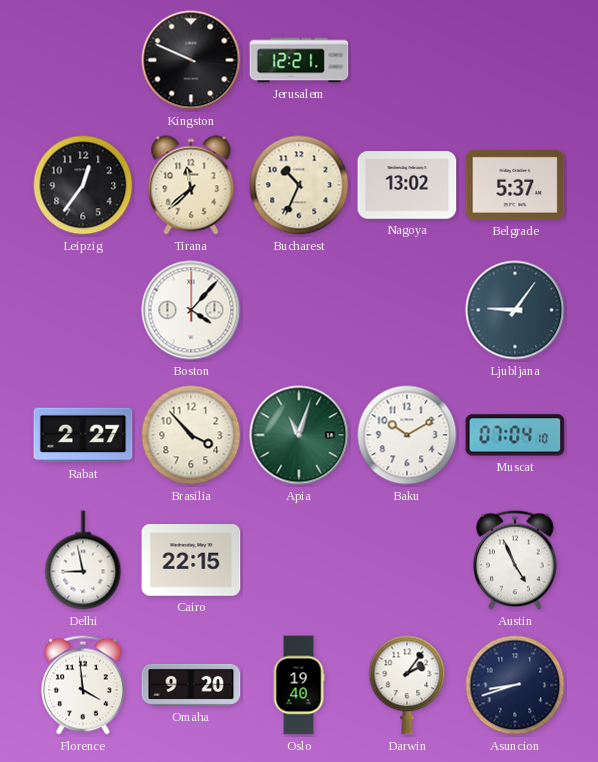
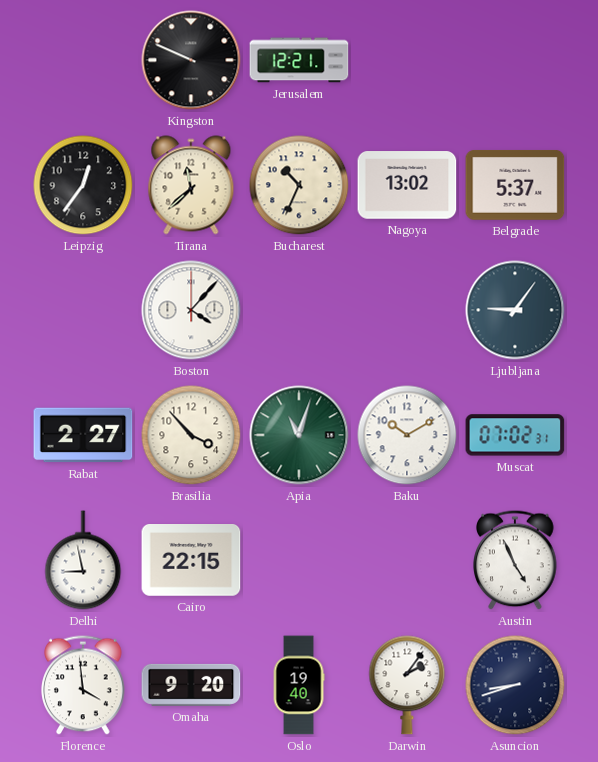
Muscat: 07:04 -> 07:02 (515, 435)
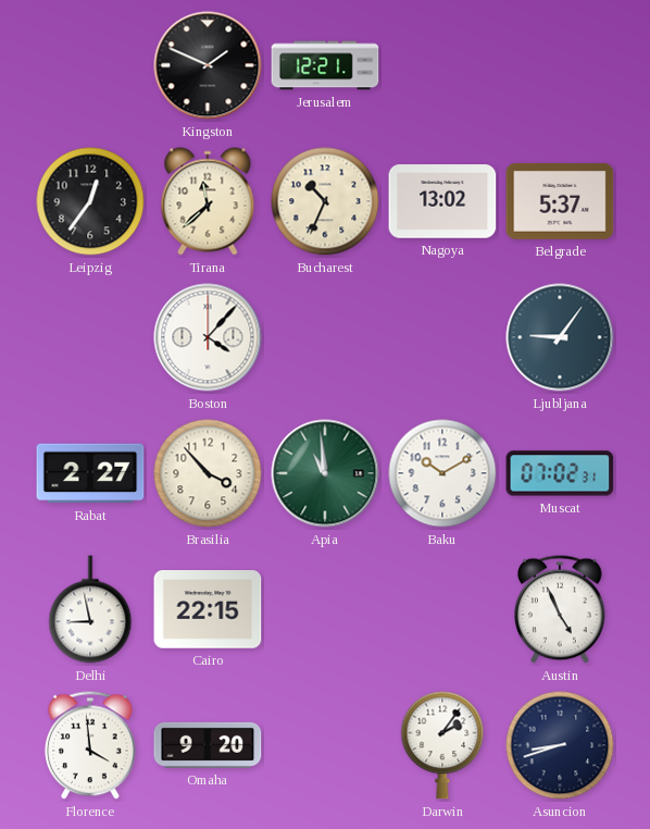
Kingston: 9:49 -> 1:49 (208, 65)
Apia: 11:03 -> 10:59 (325, 473)
Oslo: 19:40 -> none (299, 685)
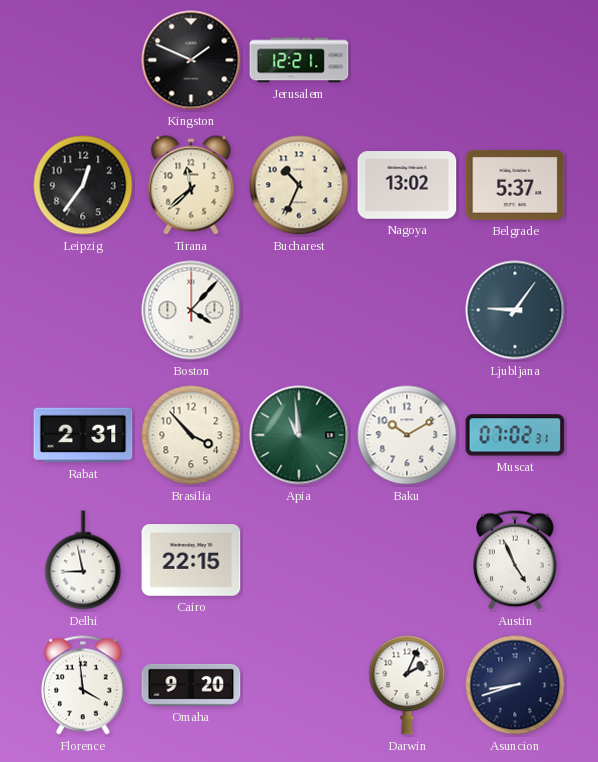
Rabat: 2:27 -> 2:31 (83, 435)
Darwin: 2:06 -> 2:04 (407, 685)
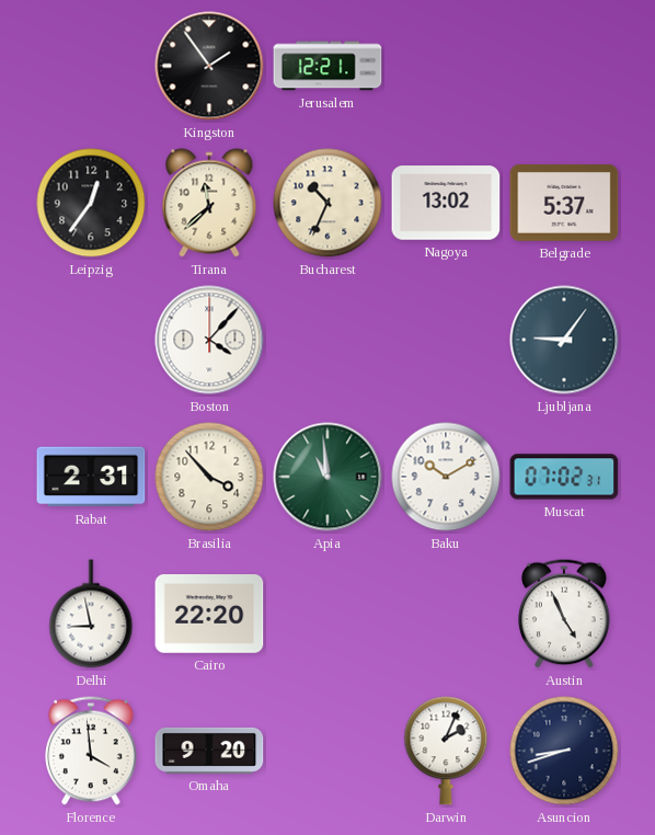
Kingston: 1:49 -> 1:54 (209, 66)
Cairo: 22:15 -> 22:20 (209, 615)
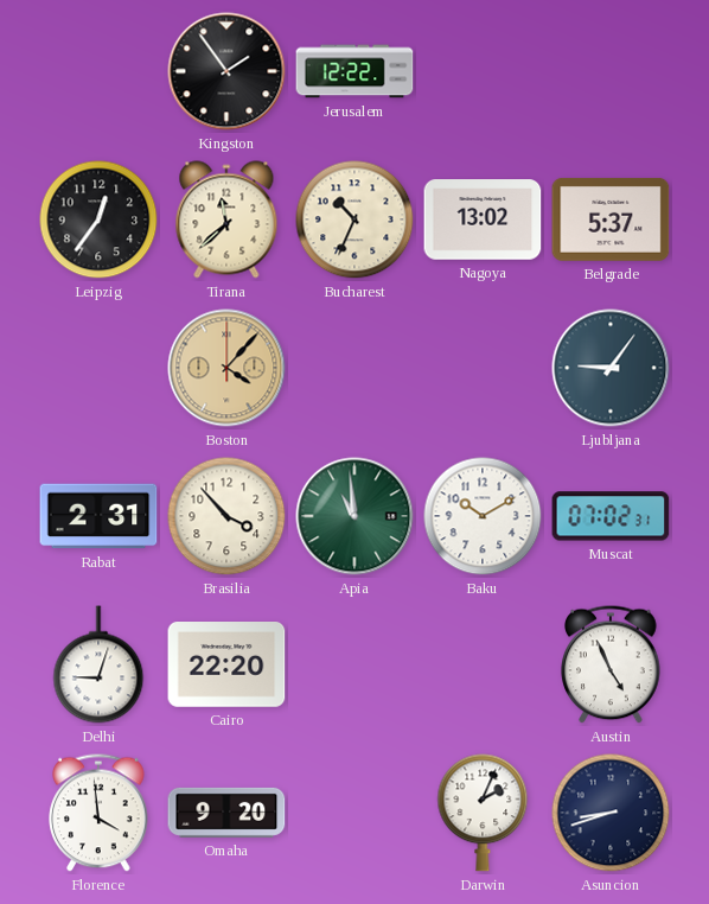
Jerusalem: 12:21 -> 12:22 (354, 71)
Boston dial: white -> champagne (226, 368)
Delhi: 8:58 -> 9:03 (98, 664)
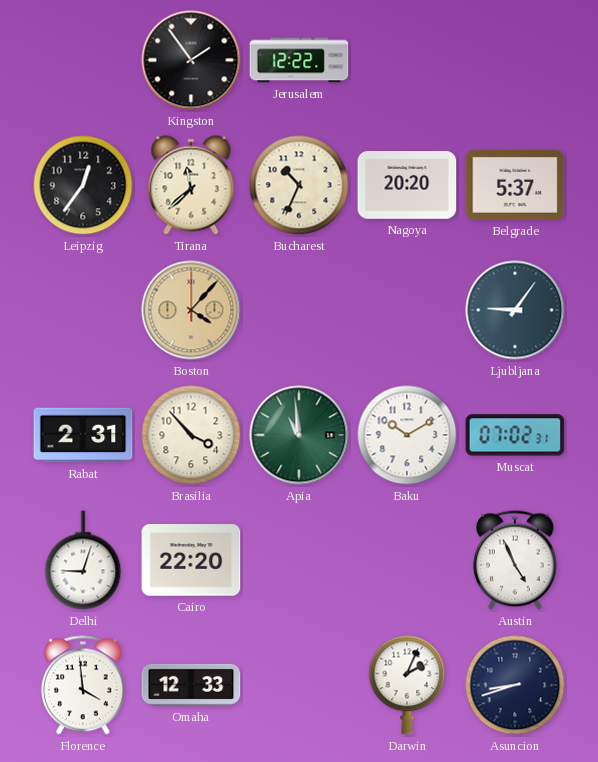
Nagoya: 13:02 -> 20:20 (407, 185)
Omaha: 9:20 -> 12:33 (191, 685)
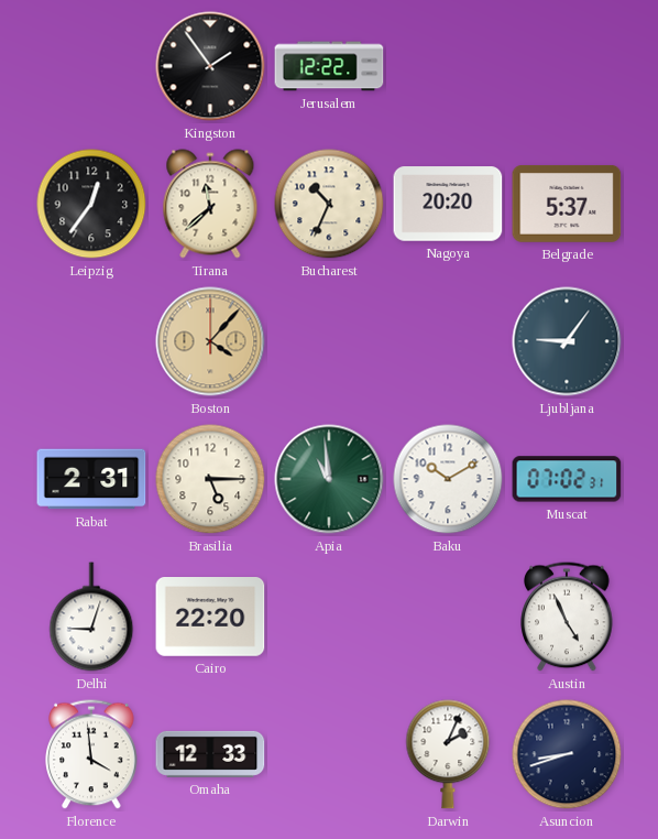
Brasilia: 3:53 -> 5:15 (210, 479)
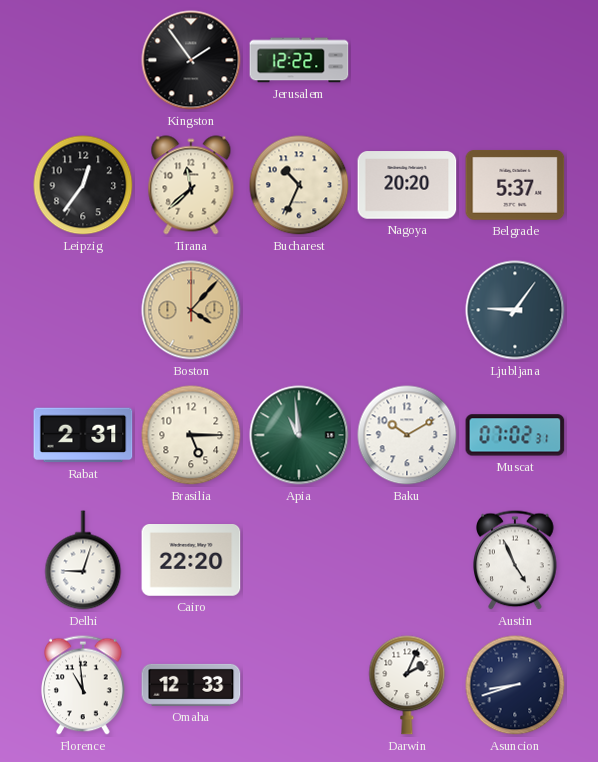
Florence: 3:59 -> 10:59 (83, 685)
